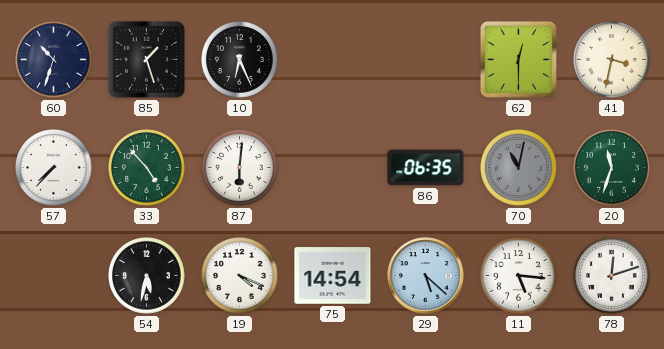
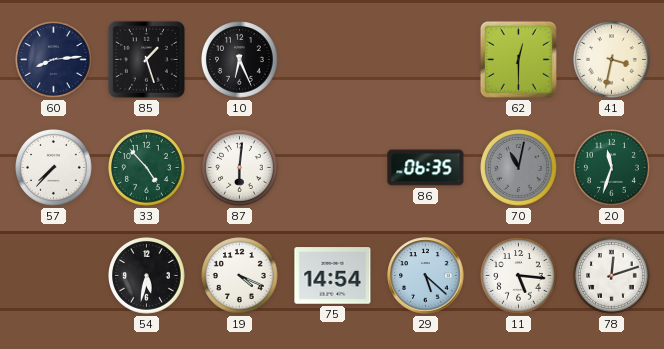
60: 10:33 -> 8:14 (54, 60)
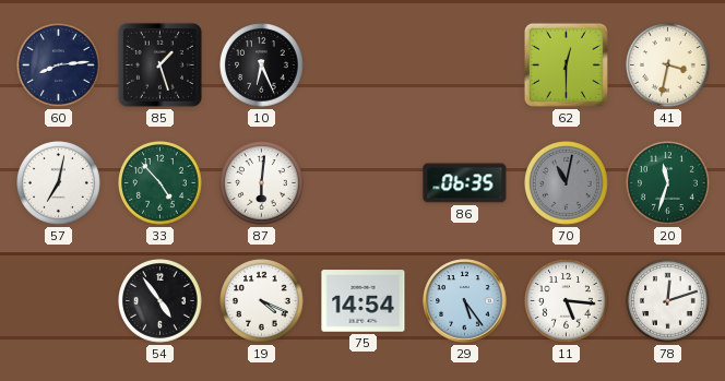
57: 7:37 -> 7:02 (59, 183)
54: 5:32 -> 4:54 (161, 301)
29: 5:22 -> 5:24 (465, 301)
